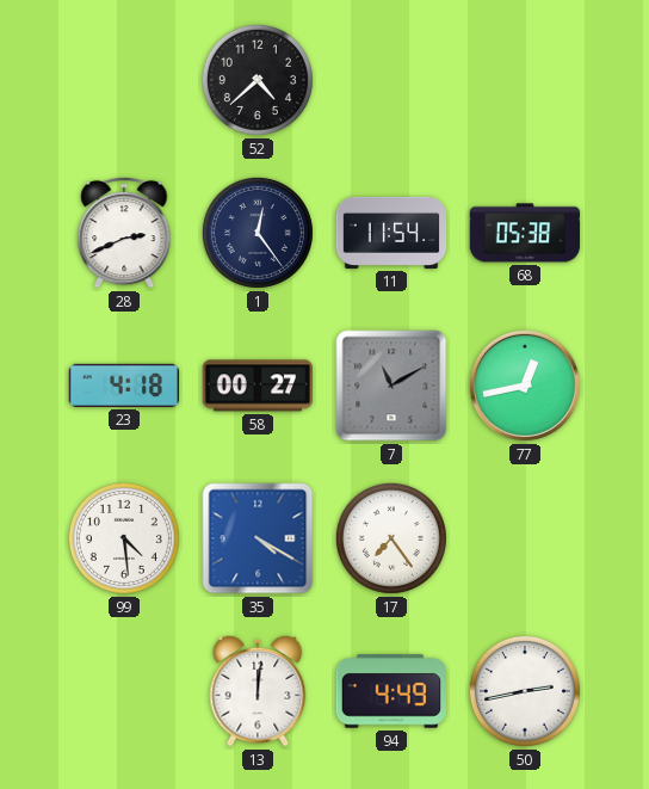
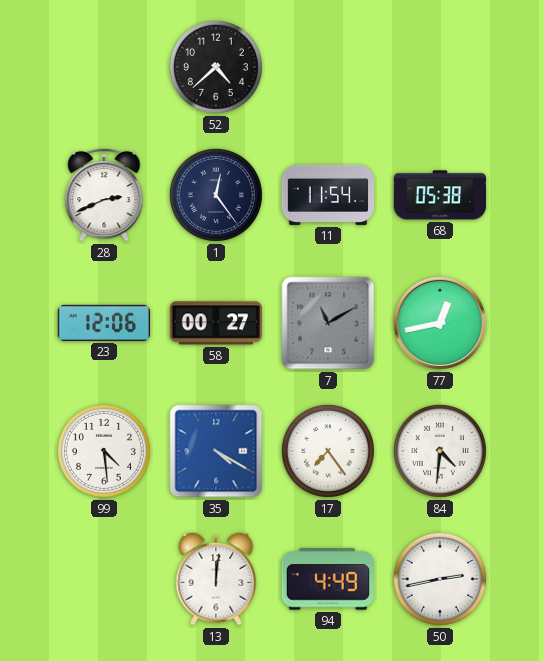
23: 4:18 -> 12:06 (104, 323)
84: none -> 4:31 (440, 451)
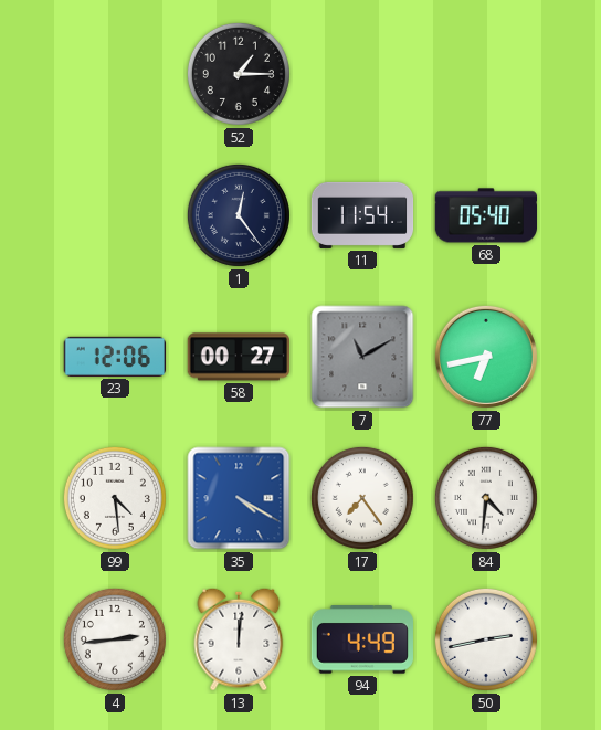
52: 4:38 -> 1:15 (239, 74)
28: 2:41 -> none (104, 195)
68: 05:38 -> 05:40 (485, 215)
77: 12:43 -> 6:43 (486, 357)
4: none -> 2:44 (115, 639)
